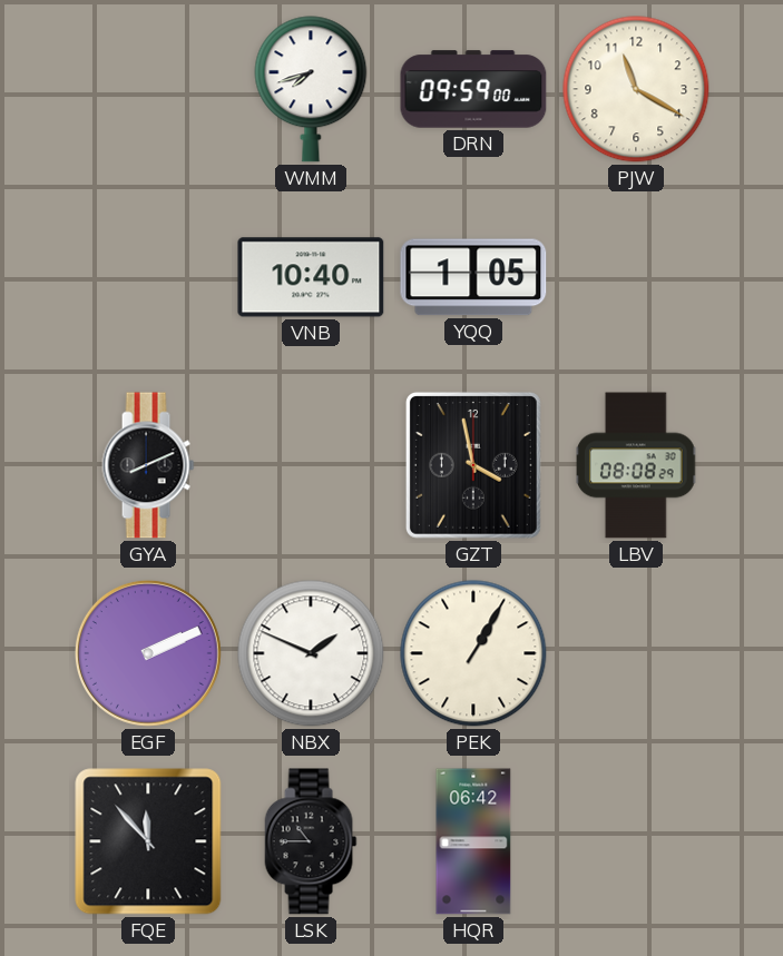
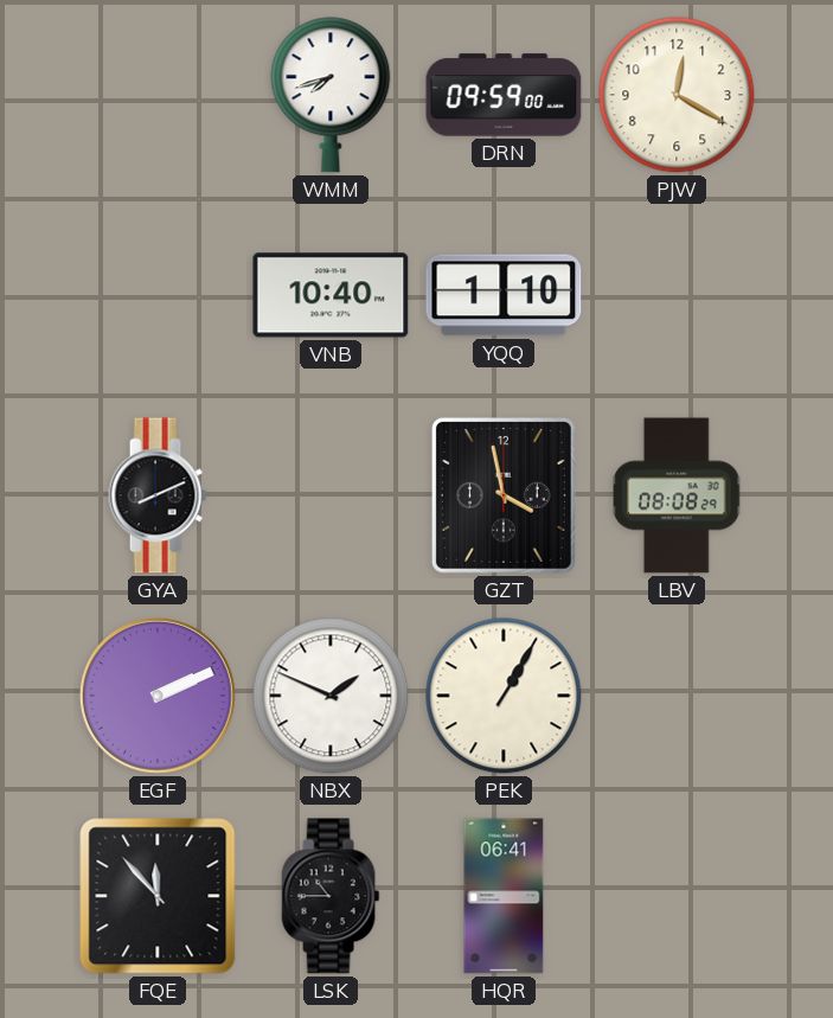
PJW: 11:20 -> 12:20 (677, 95)
YQQ: 1:05 -> 1:10 (504, 295)
HQR: 06:42 -> 06:41 (504, 896)
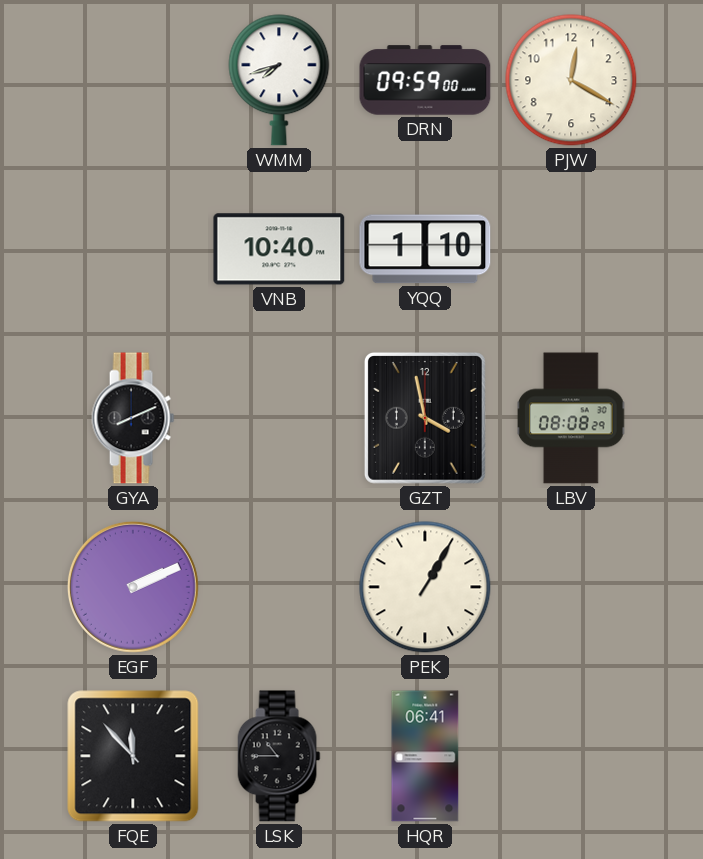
NBX: 1:49 -> none (331, 696)
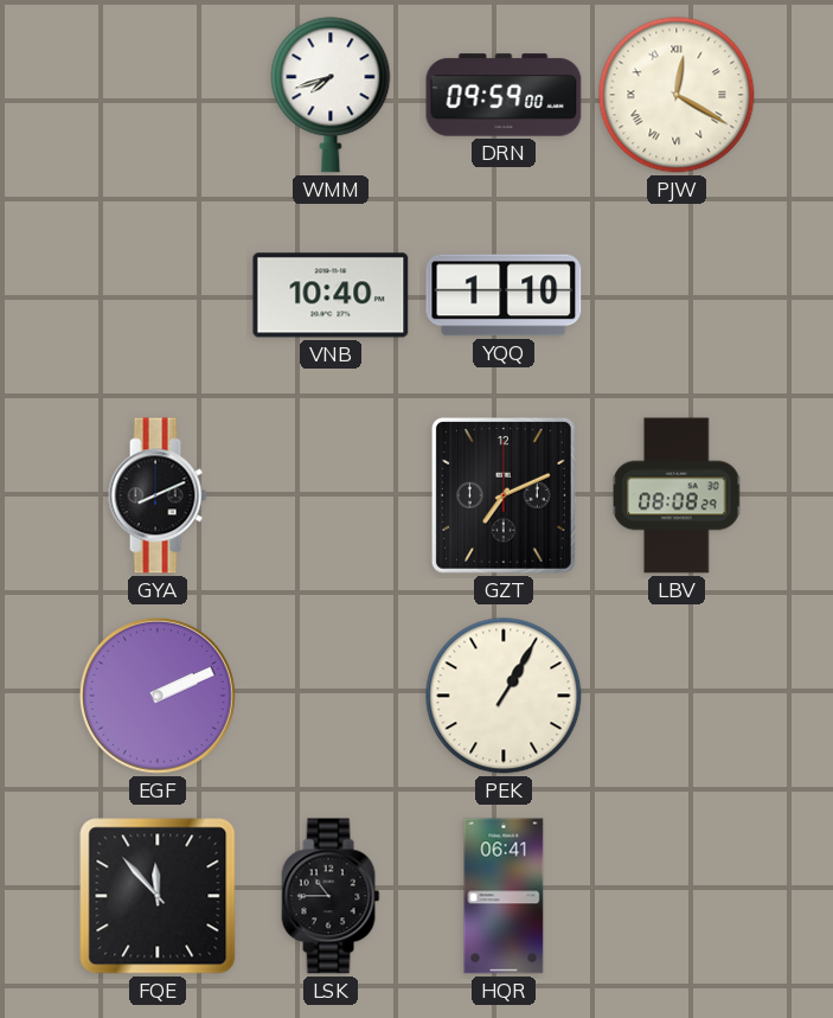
PJW numerals: Arabic -> Roman (677, 95)
GZT: 3:58 -> 7:11 (504, 495)
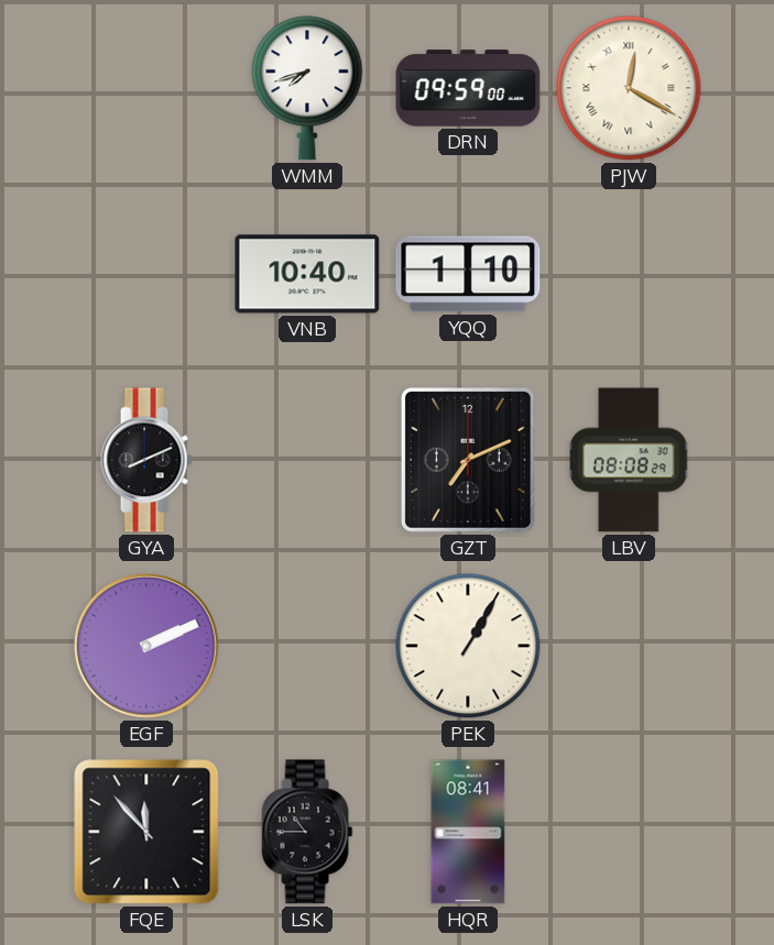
HQR: 06:41 -> 08:41 (468, 832)
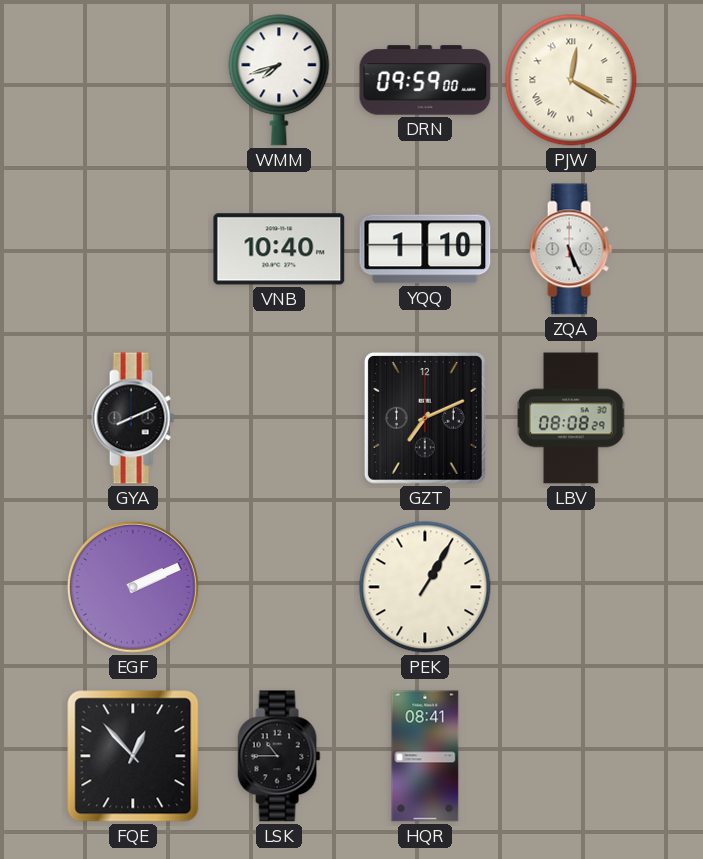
ZQA: none -> 5:26 (571, 249)
FQE: 11:53 -> 12:53 (133, 756)
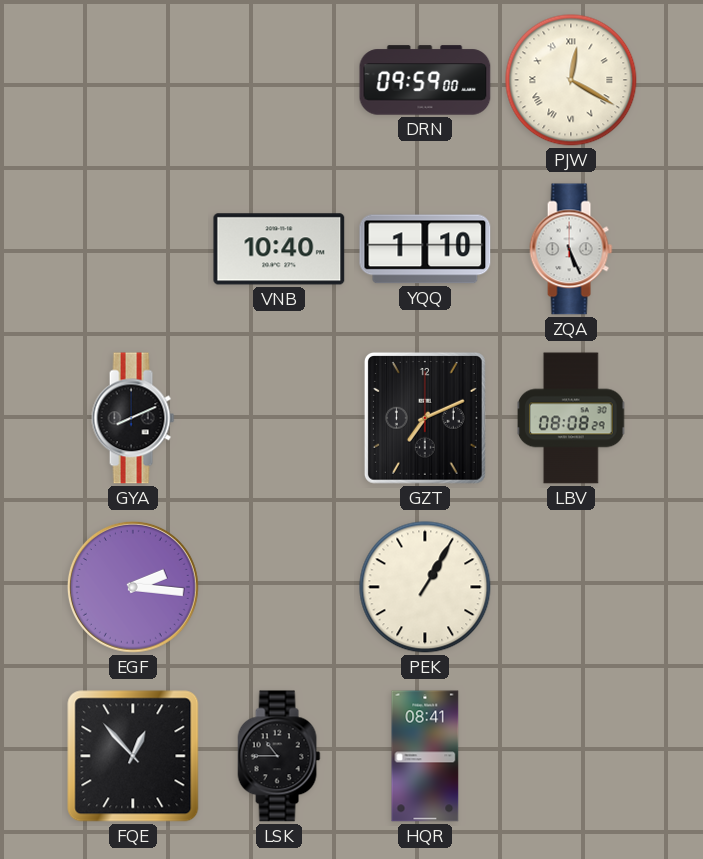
WMM: 7:42 -> none (279, 80)
EGF: 2:11 -> 2:16 (133, 587)
